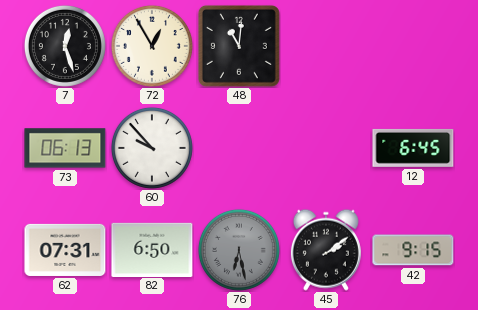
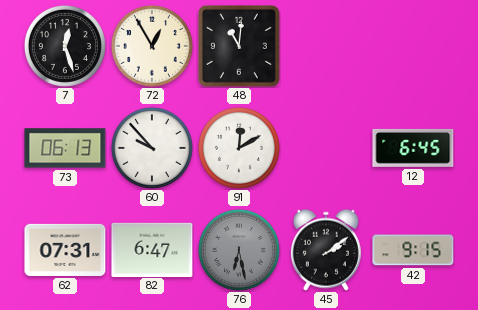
91: none -> 12:10 (239, 148)
82: 6:50 -> 6:47 (152, 249)
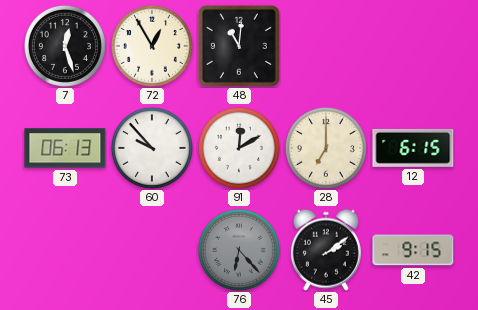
28: none -> 7:00 (326, 148)
12: 6:45 -> 6:15 (413, 148)
62: 07:31 -> none (65, 250)
82: 6:47 -> none (152, 249)
76: 6:28 -> 6:23 (239, 250)
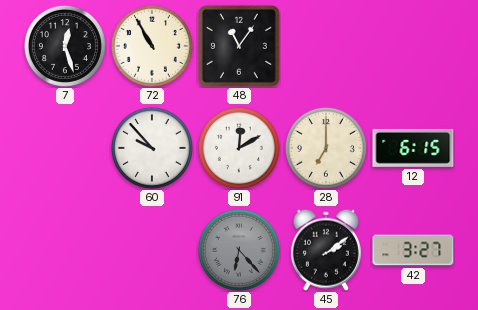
72: 12:55 -> 10:55 (152, 46)
48: 11:01 -> 11:06 (239, 46)
73: 06:13 -> none (65, 148)
42: 9:15 -> 3:27 (413, 250)
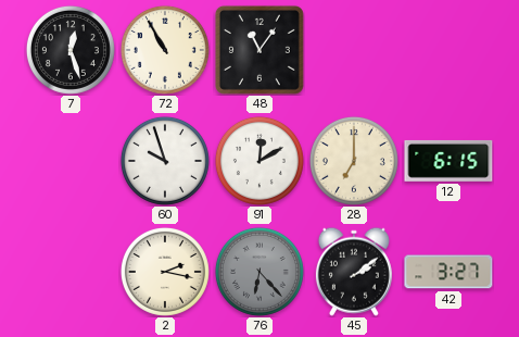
60: 9:53 -> 9:57 (165, 161)
2: none -> 2:17 (165, 272)
